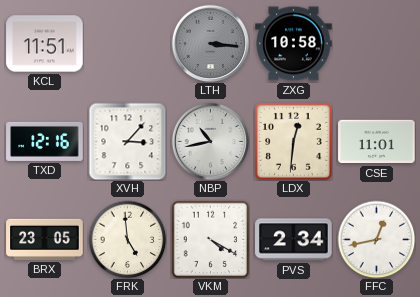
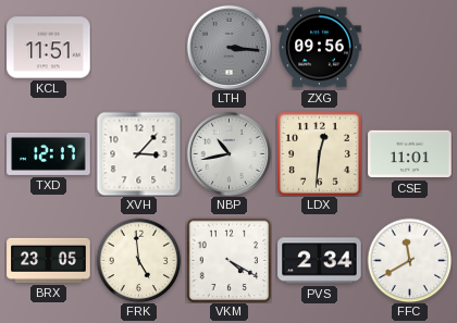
ZXG: 10:58 -> 09:56 (320, 48)
TXD: 12:16 -> 12:17 (49, 153)
FFC: 12:43 -> 11:40 (409, 260)
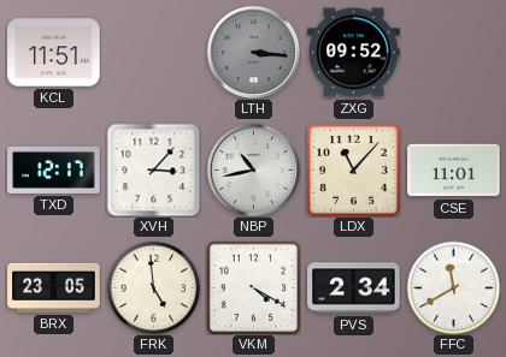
ZXG: 09:56 -> 09:52 (354, 53)
LDX: 12:31 -> 11:07 (353, 169)
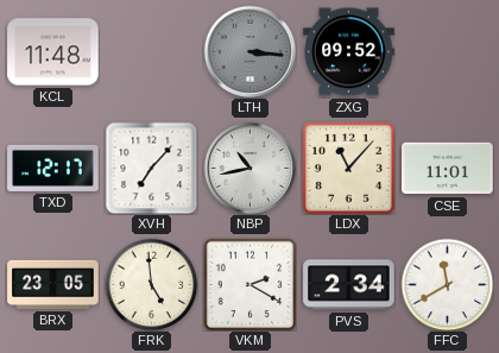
KCL: 11:51 -> 11:48 (53, 52)
XVH: 3:07 -> 7:07 (151, 168)
VKM: 4:20 -> 2:20 (249, 284)
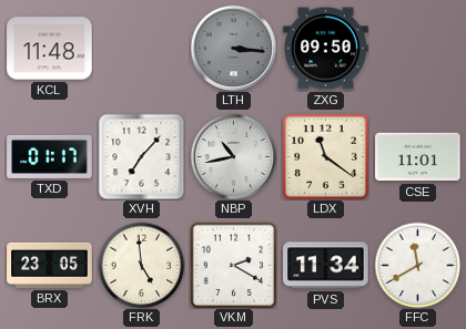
ZXG: 09:52 -> 09:50 (326, 49)
TXD: 12:17 -> 01:17 (50, 156)
LDX: 11:07 -> 11:21 (325, 156)
PVS: 2:34 -> 11:34 (326, 266)
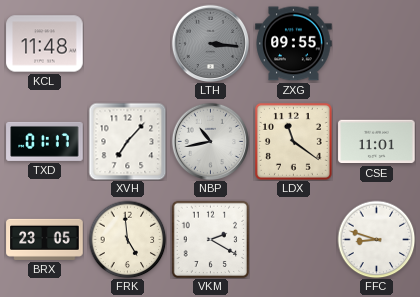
ZXG: 09:50 -> 09:55 (294, 44)
PVS: 11:34 -> none (326, 266)
FFC: 11:40 -> 8:48 (376, 239)
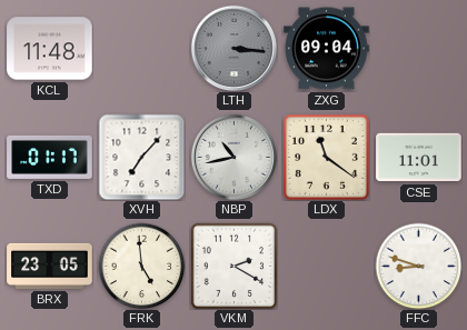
ZXG: 09:55 -> 09:04 (327, 49)
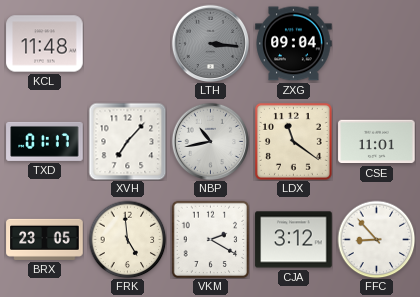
CJA: none -> 3:12 (294, 240)
FFC: 8:48 -> 8:53 (376, 239)
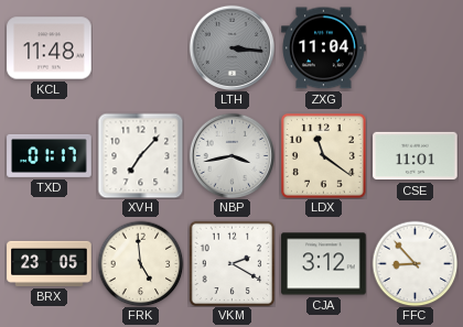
ZXG: 09:04 -> 11:04 (324, 48)
NBP: 10:43 -> 3:43 (232, 155)
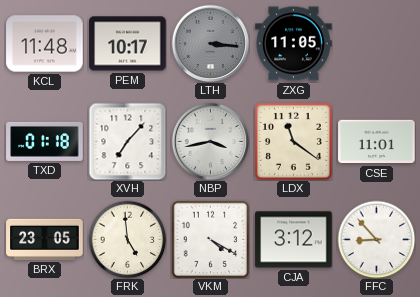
PEM: none -> 10:17 (128, 44)
ZXG: 11:04 -> 11:05 (294, 44)
TXD: 01:17 -> 01:18 (45, 141)
VKM: 2:20 -> 4:20 (210, 239)
